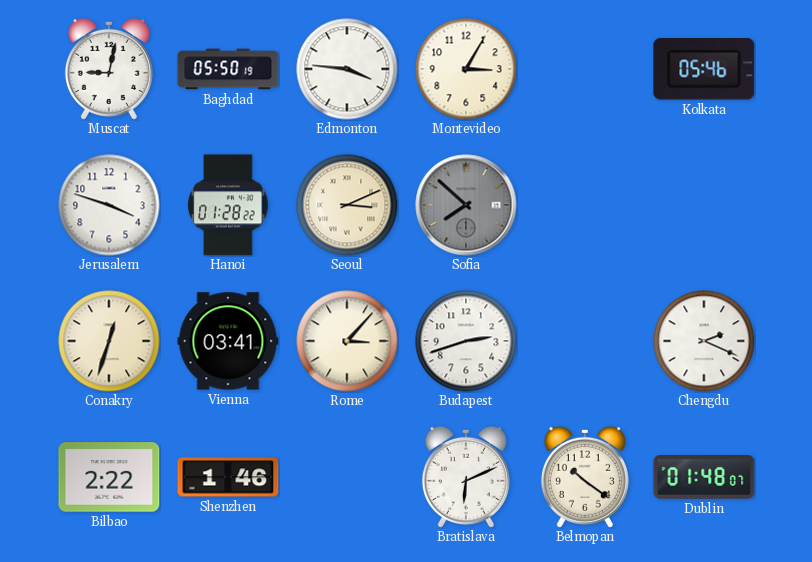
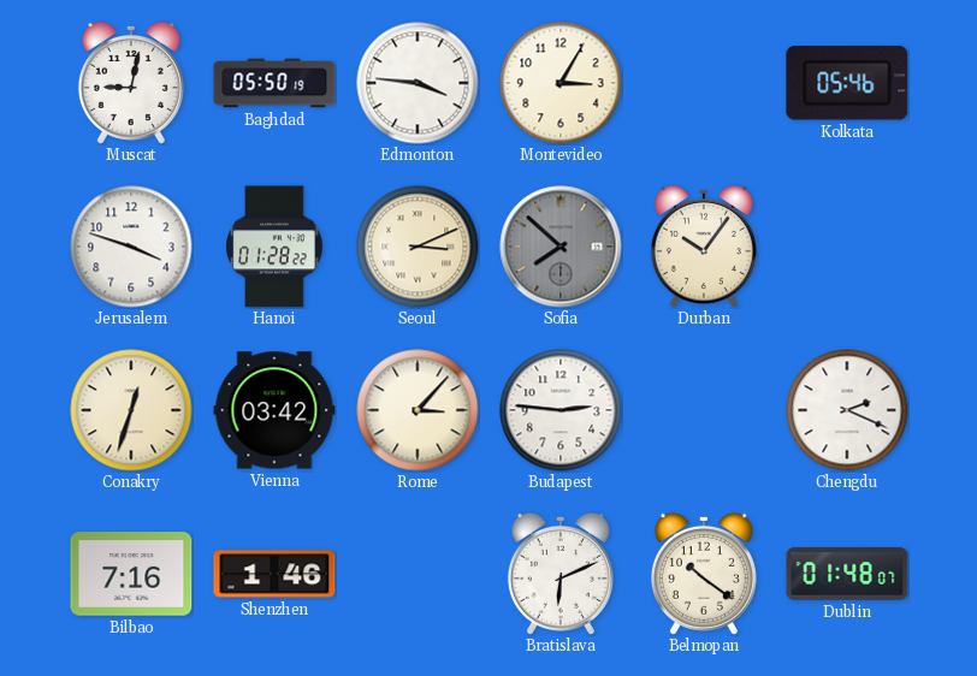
Durban: none -> 10:06 (704, 247)
Vienna: 03:41 -> 03:42 (274, 410)
Budapest: 2:42 -> 2:46 (561, 410)
Bilbao: 2:22 -> 7:16 (131, 574)
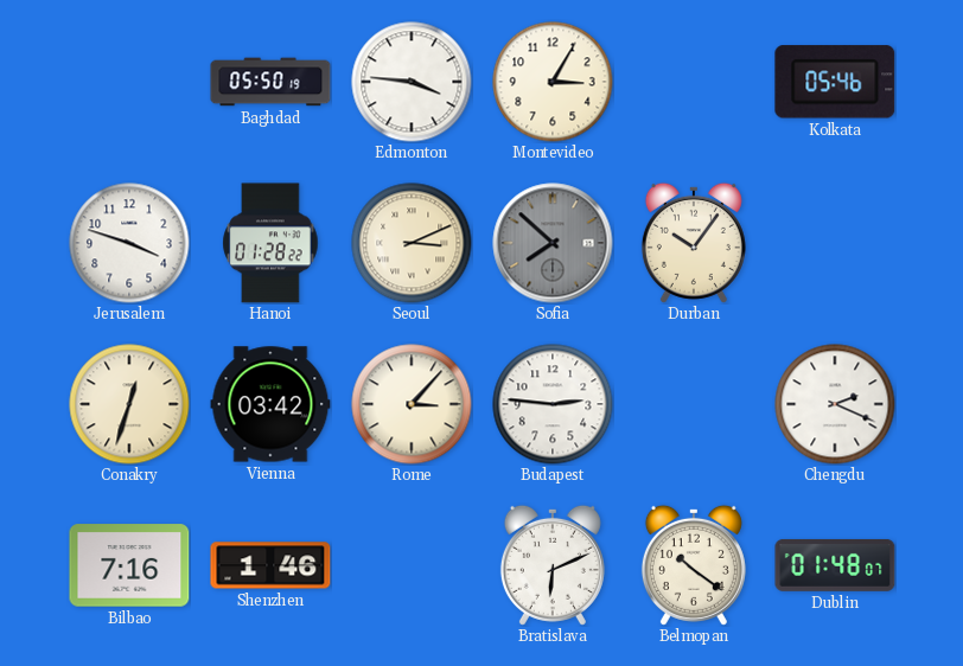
Muscat: 9:02 -> none (131, 83)
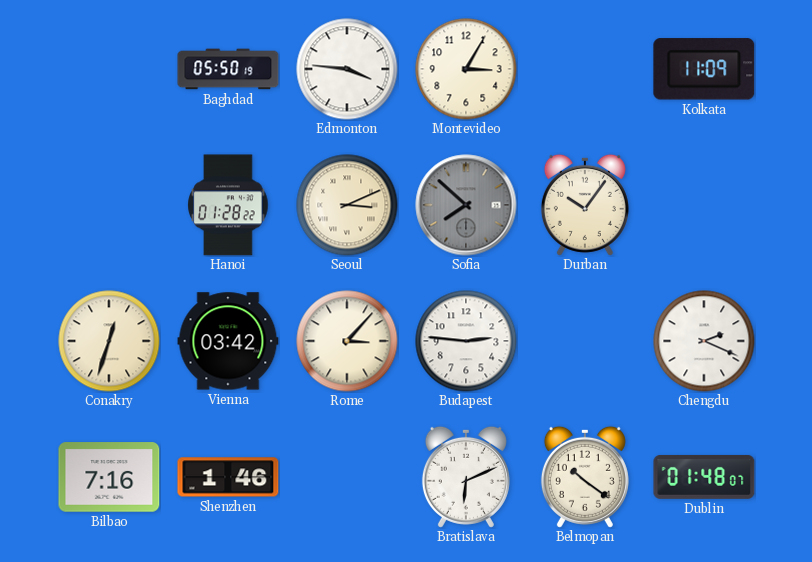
Kolkata: 05:46 -> 11:09 (704, 69)
Jerusalem: 3:48 -> none (129, 243)
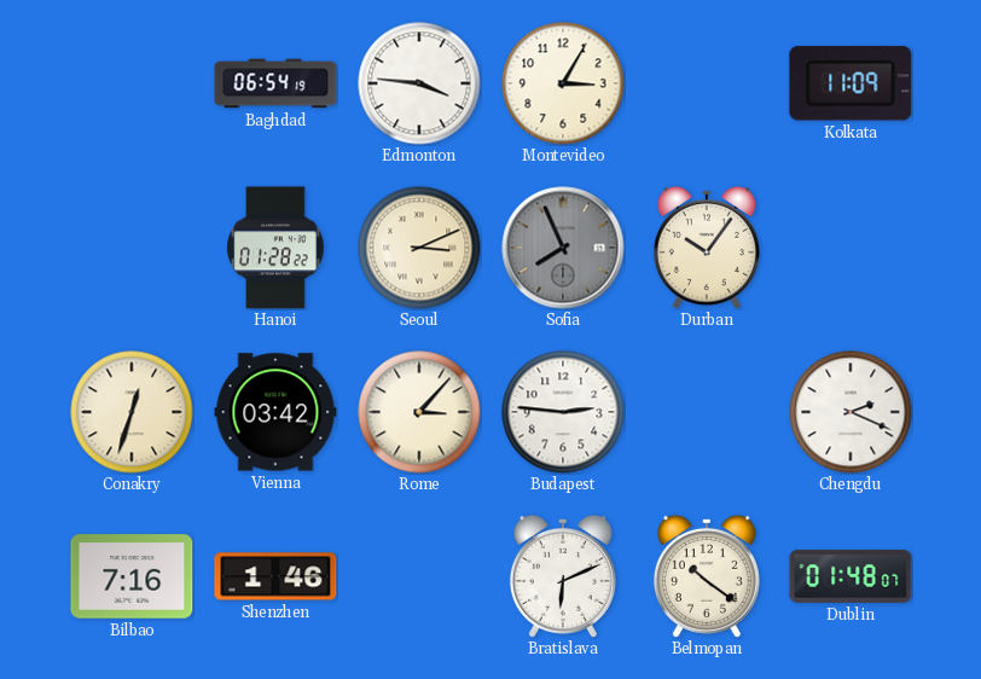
Baghdad: 05:50 -> 06:54 (275, 83)
Sofia: 7:52 -> 7:56 (563, 248)
